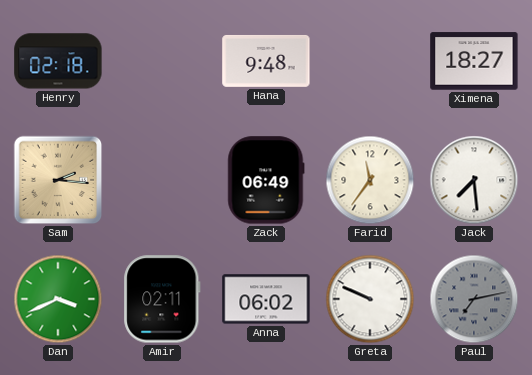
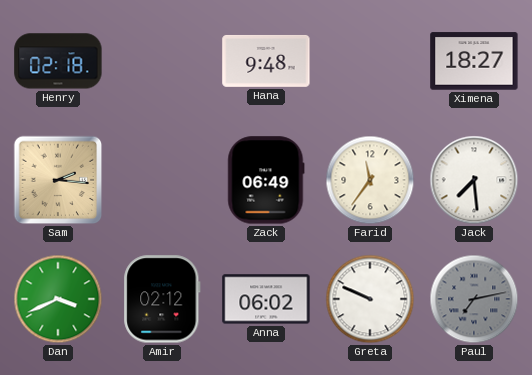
Amir: 02:11 -> 02:12 (162, 299)
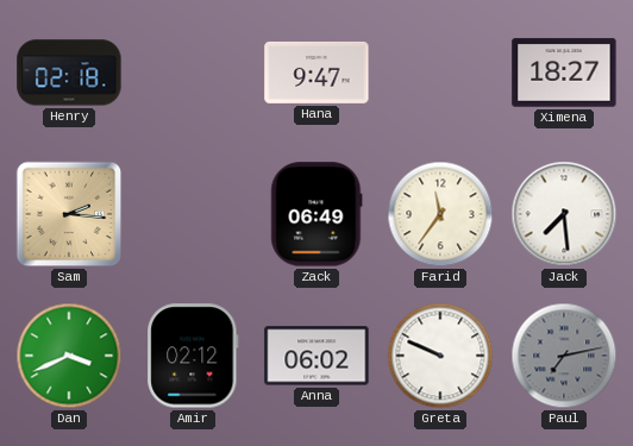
Hana: 9:48 -> 9:47 (316, 73)
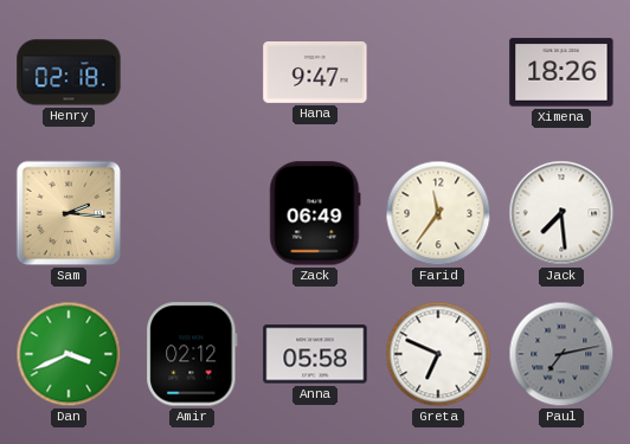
Ximena: 18:27 -> 18:26 (561, 72)
Anna: 06:02 -> 05:58 (315, 354)
Greta: 9:49 -> 6:49 (438, 354)
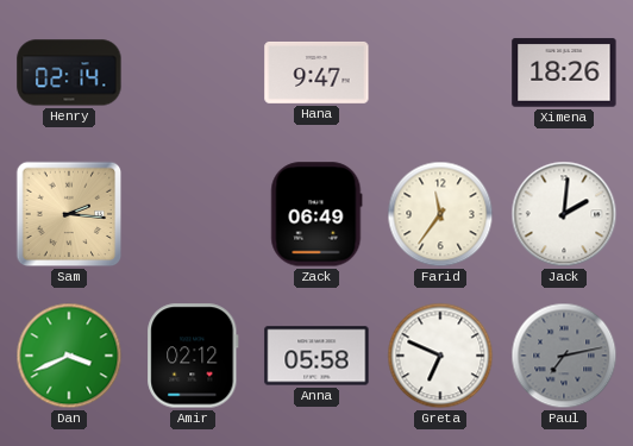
Henry: 02:18 -> 02:14 (69, 73)
Jack: 7:29 -> 2:01 (564, 214)
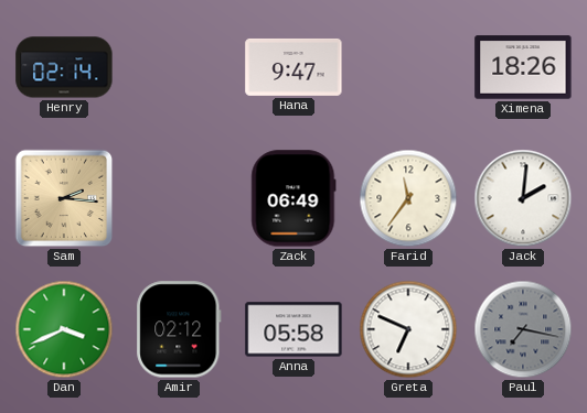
Paul: 7:13 -> 7:17 (523, 329)
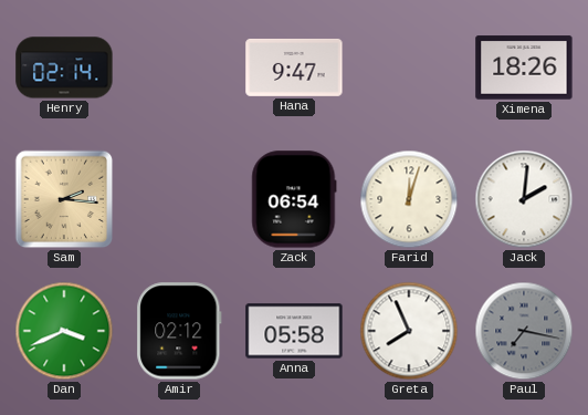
Zack: 06:49 -> 06:54 (294, 199)
Farid: 11:36 -> 12:03 (409, 199)
Greta: 6:49 -> 7:56 (409, 331)
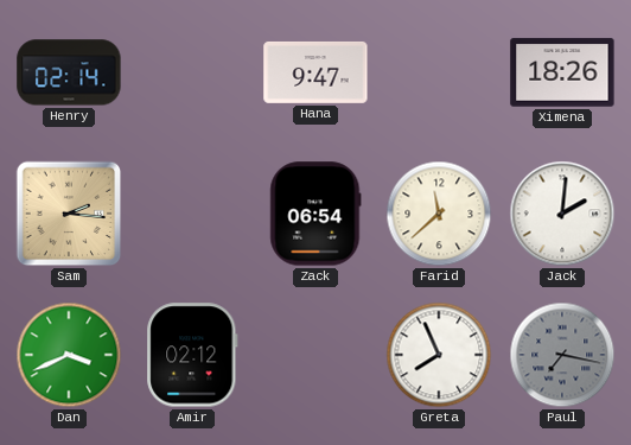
Farid: 12:03 -> 11:38 (439, 214)
Anna: 05:58 -> none (294, 331)
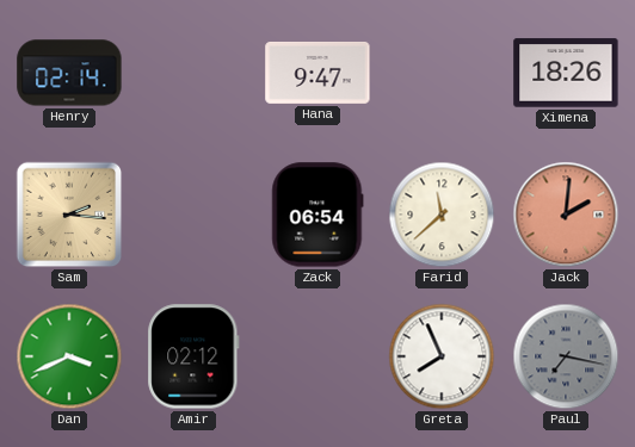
Jack dial: white -> salmon (566, 215)
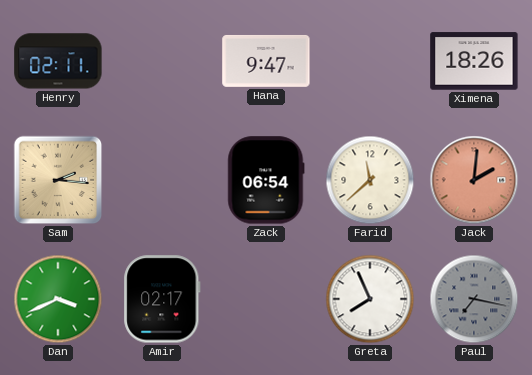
Henry: 02:14 -> 02:11 (58, 61)
Amir: 02:12 -> 02:17 (162, 299)
